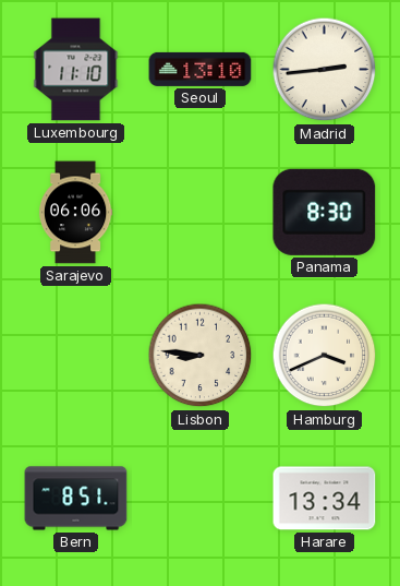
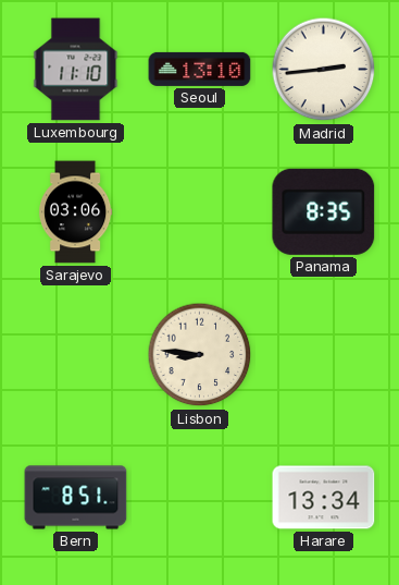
Sarajevo: 06:06 -> 03:06 (75, 212)
Panama: 8:30 -> 8:35 (324, 211)
Hamburg: 3:41 -> none (325, 356)
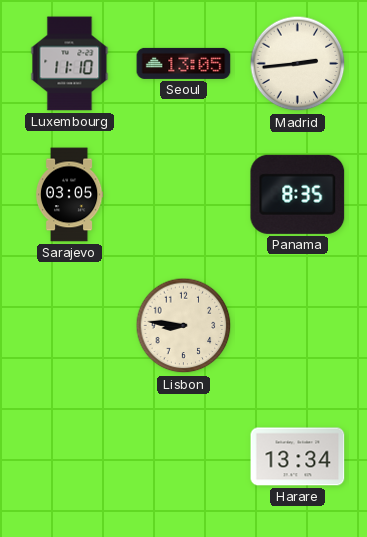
Seoul: 13:10 -> 13:05 (184, 63)
Sarajevo: 03:06 -> 03:05 (69, 195)
Bern: 8:51 -> none (76, 498)
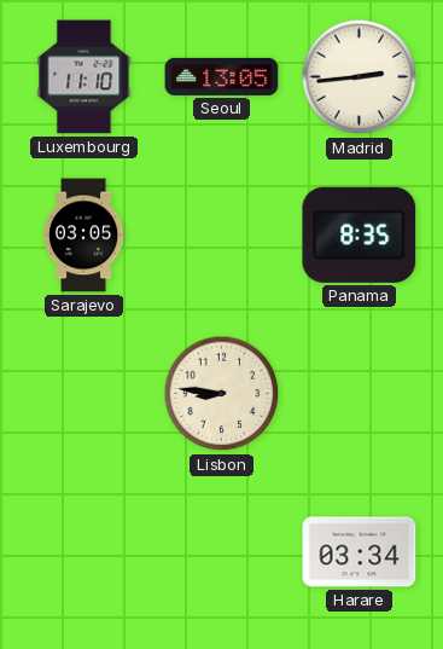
Harare: 13:34 -> 03:34 (360, 552)
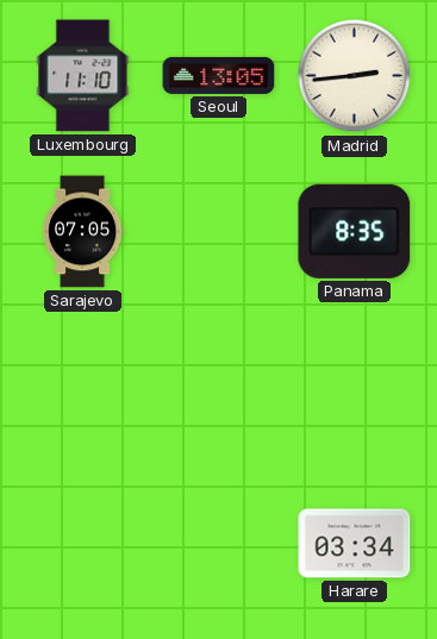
Sarajevo: 03:05 -> 07:05 (82, 232)
Lisbon: 8:46 -> none (222, 394)
